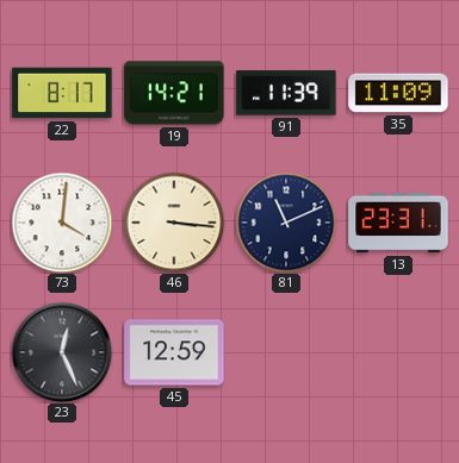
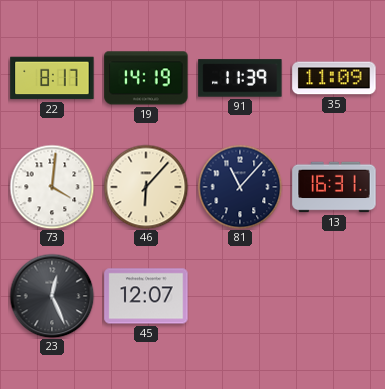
19: 14:21 -> 14:19 (146, 78)
46: 3:16 -> 6:07 (146, 187)
81: 11:11 -> 11:07 (240, 187)
13: 23:31 -> 16:31 (334, 187)
45: 12:59 -> 12:07 (146, 296)
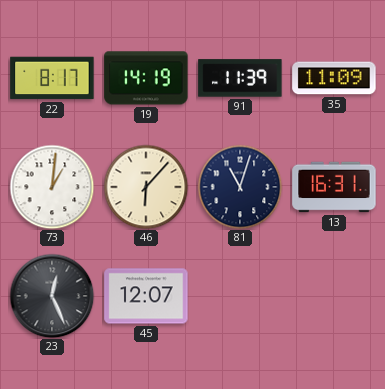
73: 4:01 -> 1:01 (52, 187)
81: 11:07 -> 11:03 (240, 187)
